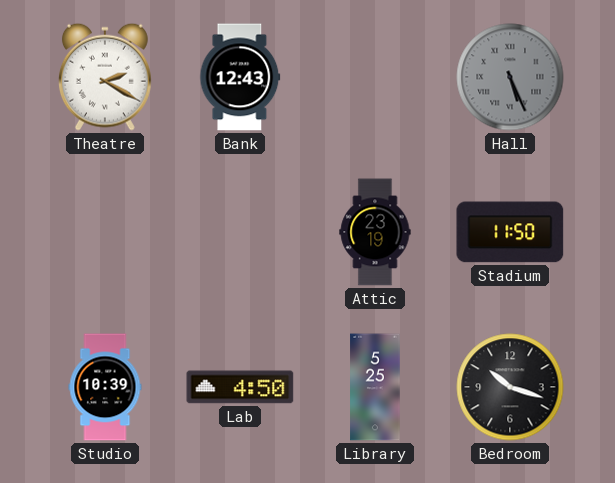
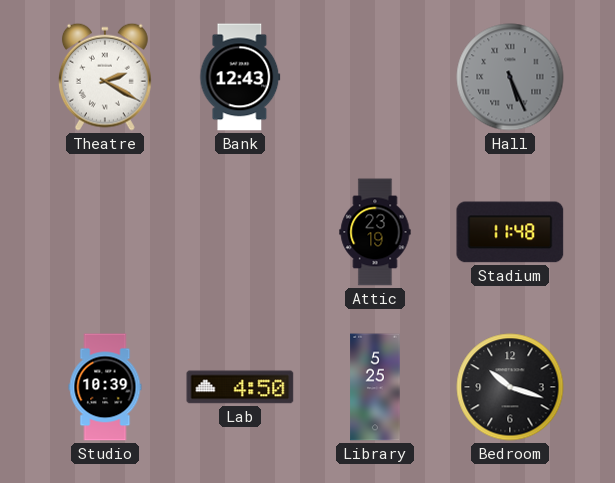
Stadium: 11:50 -> 11:48 (510, 232)
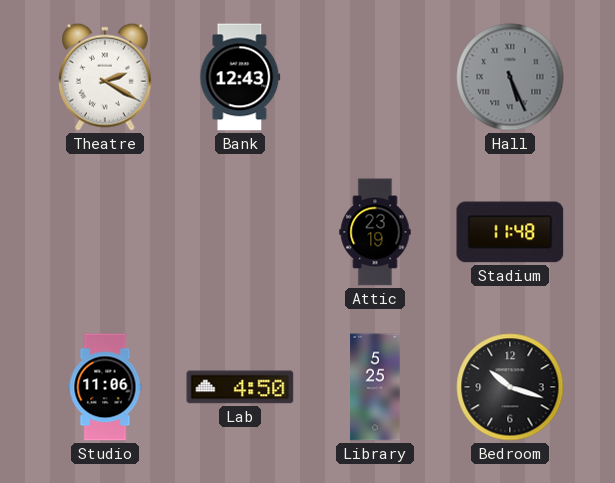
Studio: 10:39 -> 11:06 (105, 387)
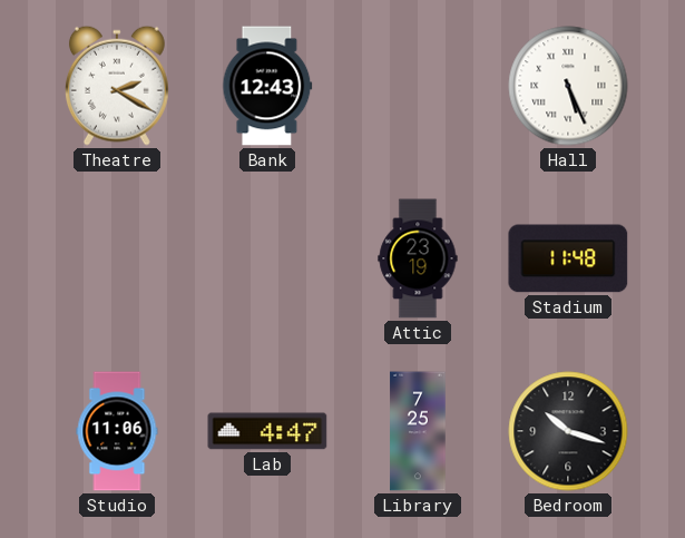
Hall dial: grey -> white (568, 86)
Lab: 4:50 -> 4:47 (267, 431)
Library: 5:25 -> 7:25 (418, 431)
